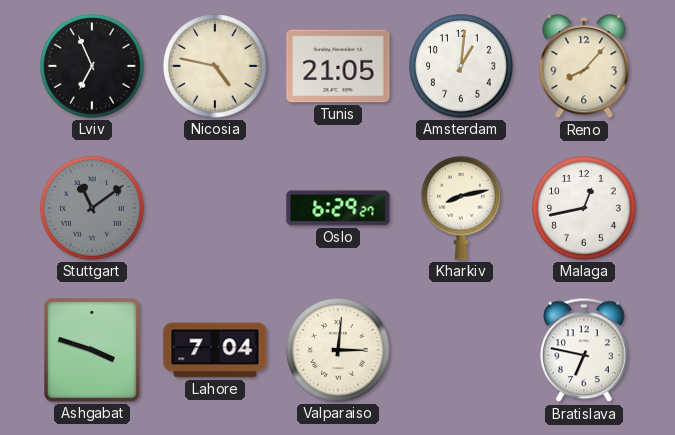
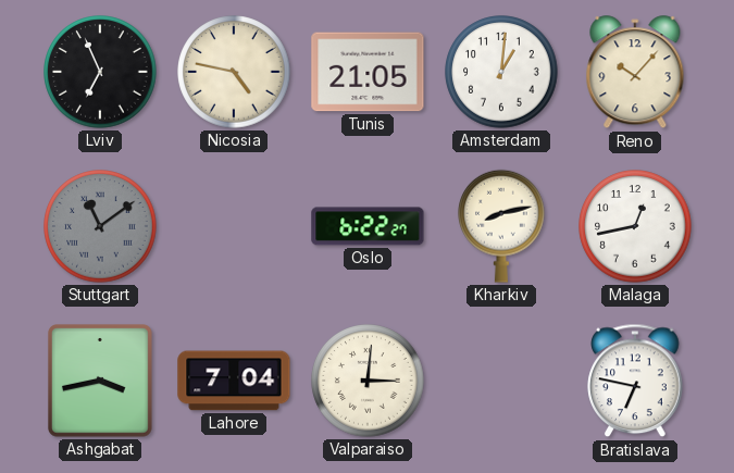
Reno: 8:07 -> 10:07 (635, 73)
Oslo: 6:29 -> 6:22 (368, 226)
Ashgabat: 3:48 -> 3:43 (101, 382)
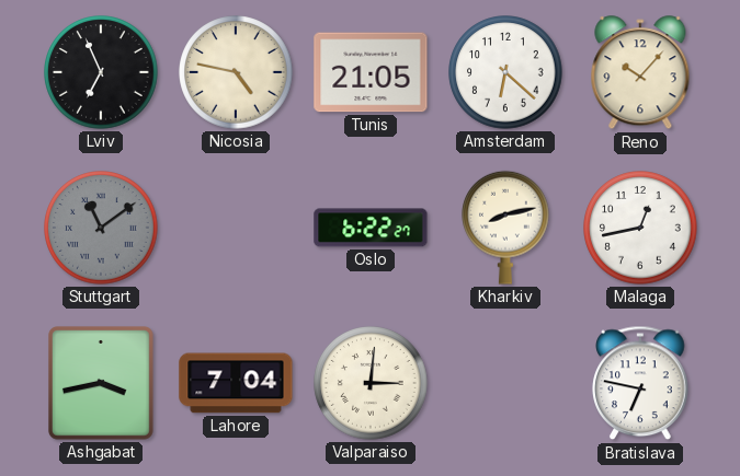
Amsterdam: 1:01 -> 6:22 (505, 72)
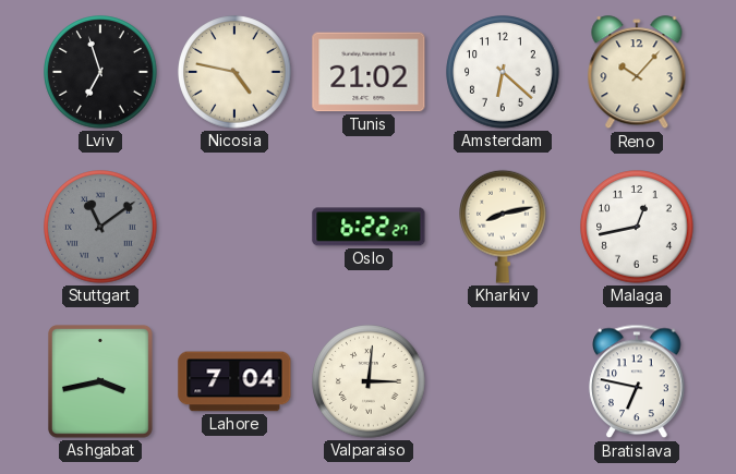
Lviv: 6:56 -> 6:57 (100, 72)
Tunis: 21:05 -> 21:02 (369, 72)
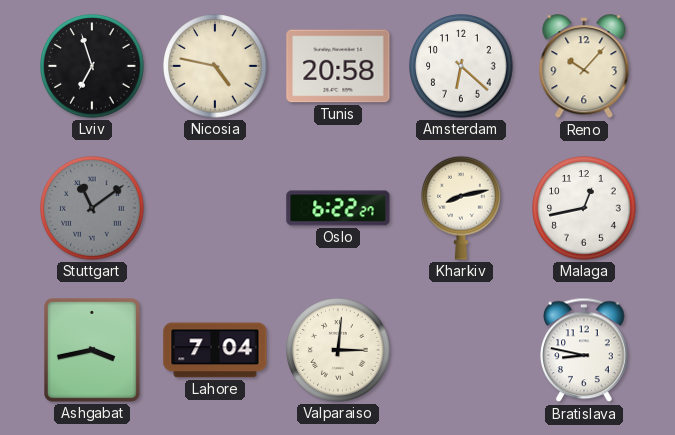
Tunis: 21:02 -> 20:58 (338, 66)
Bratislava: 6:47 -> 8:47 (584, 350)
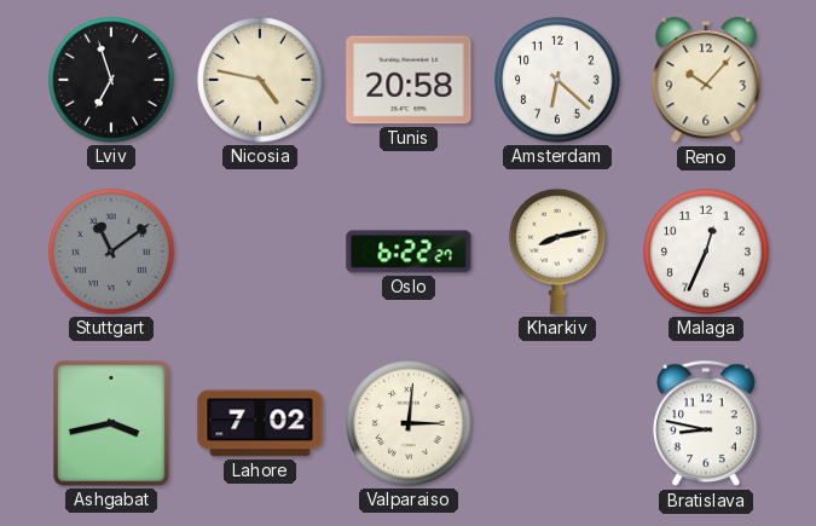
Malaga: 12:43 -> 12:34 (706, 252)
Lahore: 7:04 -> 7:02 (260, 423)
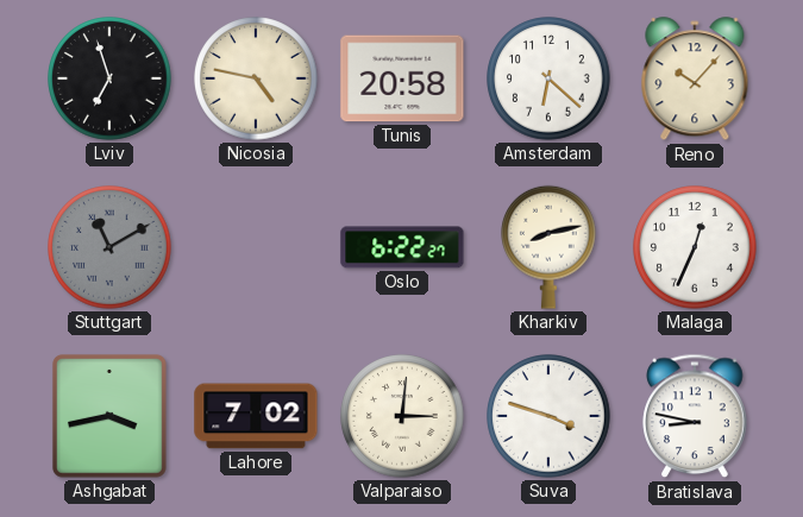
Stuttgart: 11:09 -> 11:10 (109, 247)
Suva: none -> 3:48 (548, 416)
